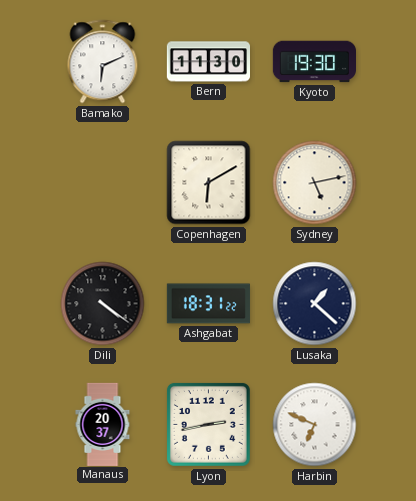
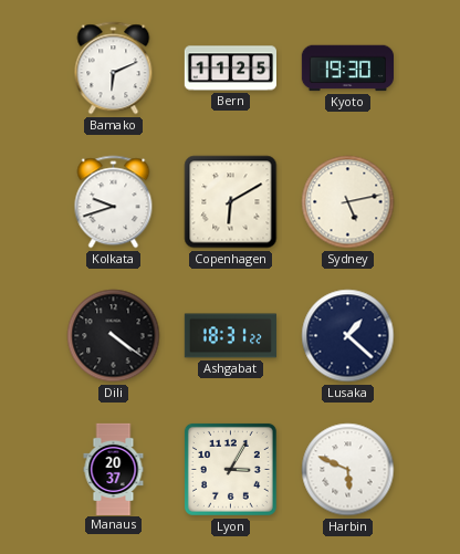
Bern: 11:30 -> 11:25 (230, 69)
Kolkata: none -> 9:42 (114, 202)
Lyon: 2:43 -> 3:05 (230, 469)
Harbin: 6:49 -> 5:49 (348, 470)
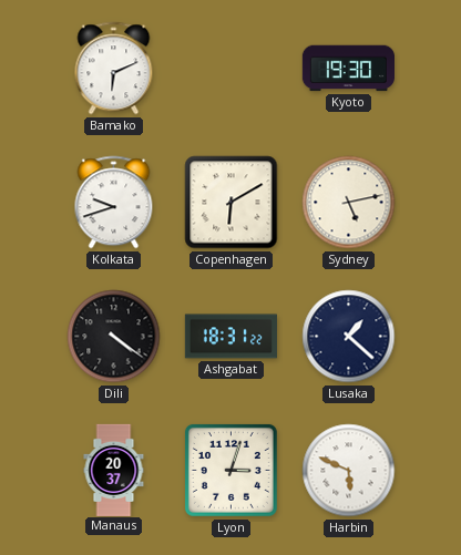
Bern: 11:25 -> none (230, 69)
Lyon: 3:05 -> 3:03 (230, 470)
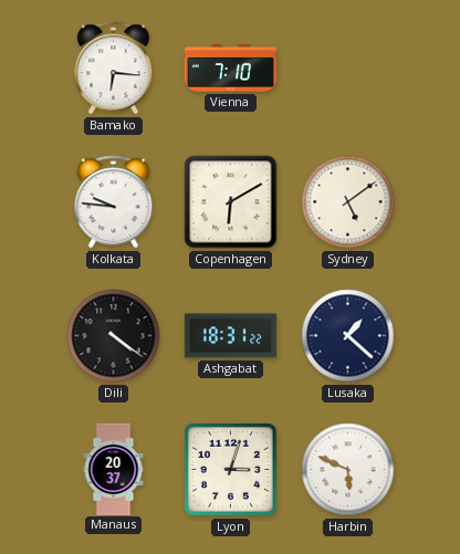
Bamako: 6:11 -> 6:16 (114, 69)
Vienna: none -> 7:10 (230, 69)
Kyoto: 19:30 -> none (348, 69)
Kolkata: 9:42 -> 9:46 (114, 202)
Sydney: 5:13 -> 5:09 (348, 202)
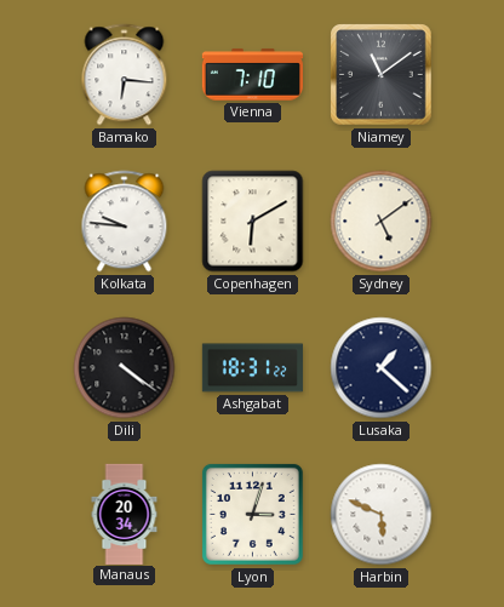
Niamey: none -> 11:09 (382, 75)
Manaus: 20:37 -> 20:34 (125, 514)
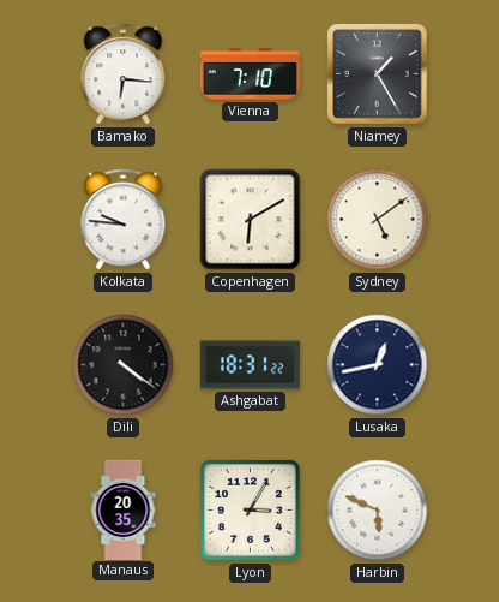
Niamey: 11:09 -> 1:25 (378, 74)
Lusaka: 1:22 -> 12:43 (378, 365)
Manaus: 20:34 -> 20:35 (124, 509)
Lyon: 3:03 -> 3:05 (249, 509)
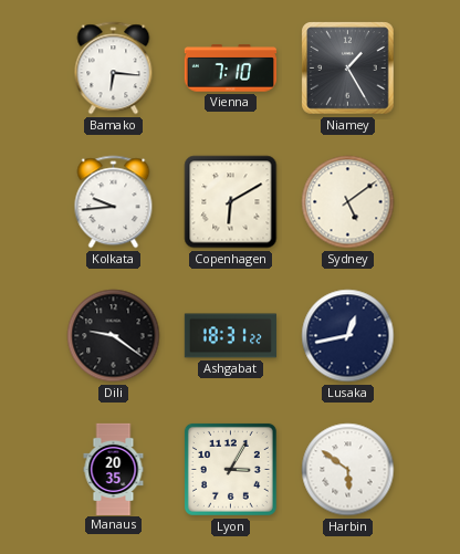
Kolkata: 9:46 -> 9:44 (114, 202)
Dili: 4:21 -> 9:21 (114, 336)
Harbin: 5:49 -> 5:51 (348, 470)
